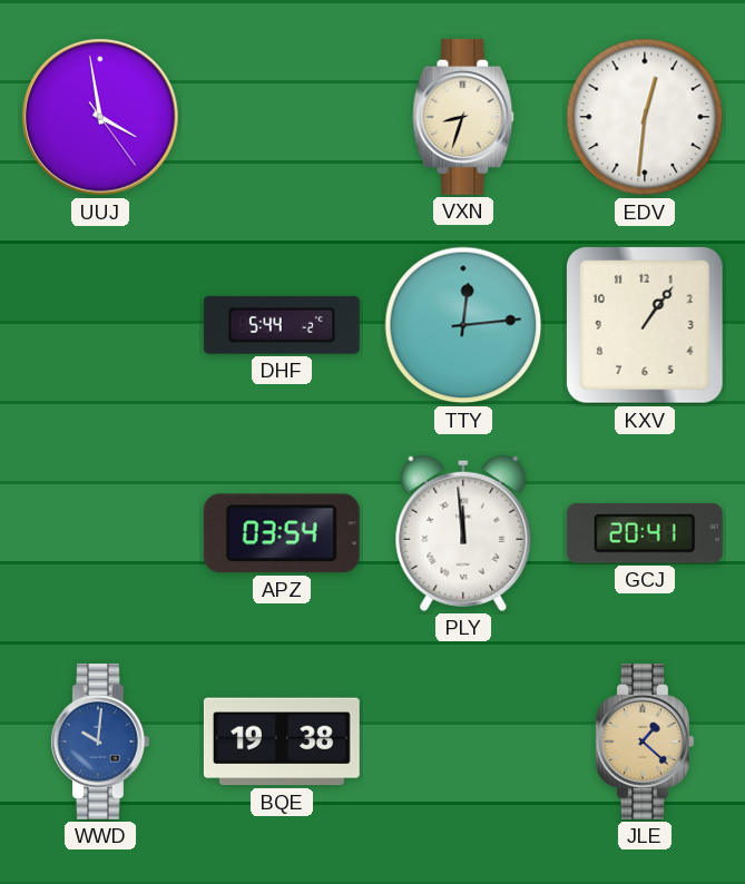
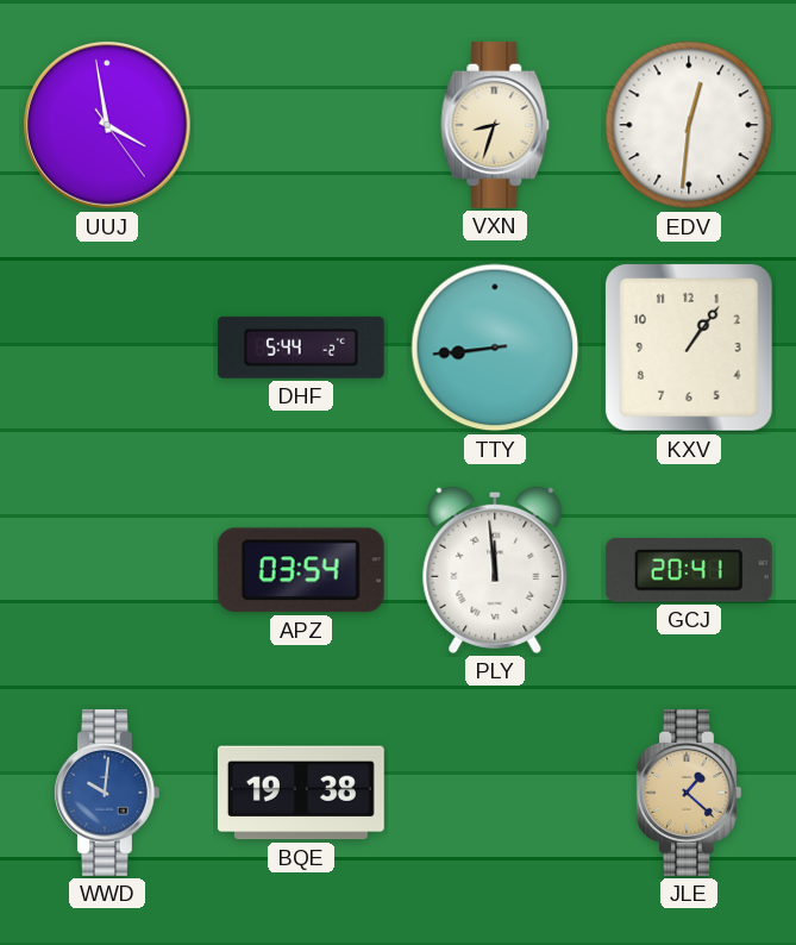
TTY: 12:14 -> 8:44 (495, 348)
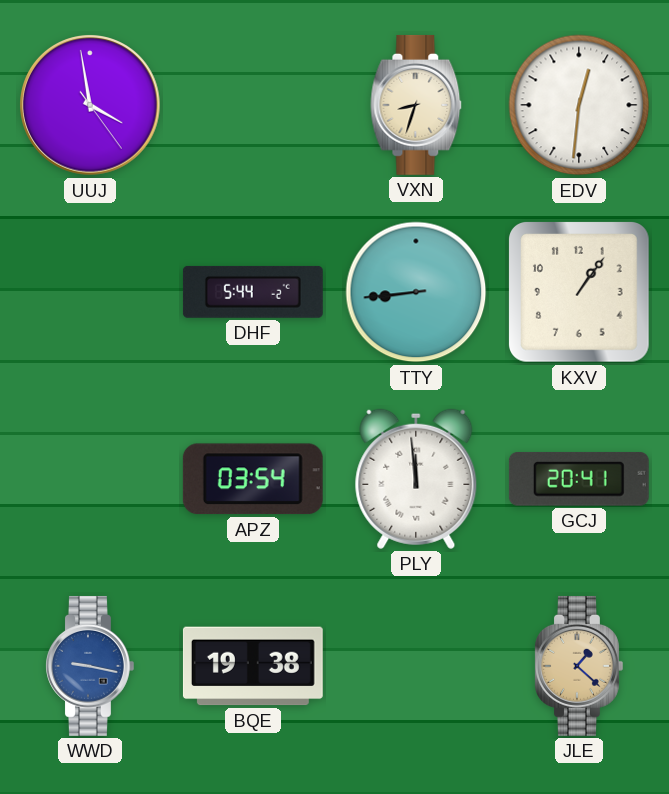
WWD: 10:01 -> 9:17 (90, 666)
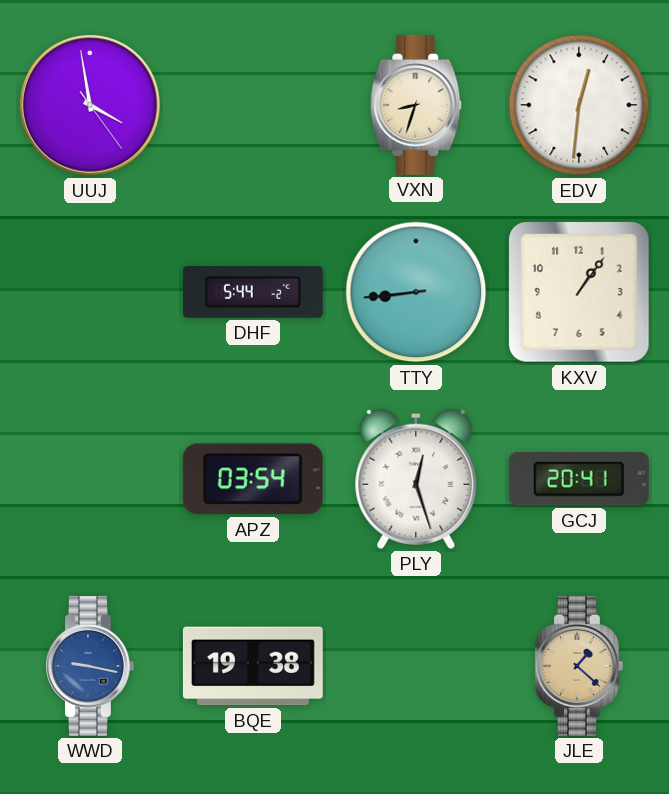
PLY: 11:59 -> 12:27 (416, 479)
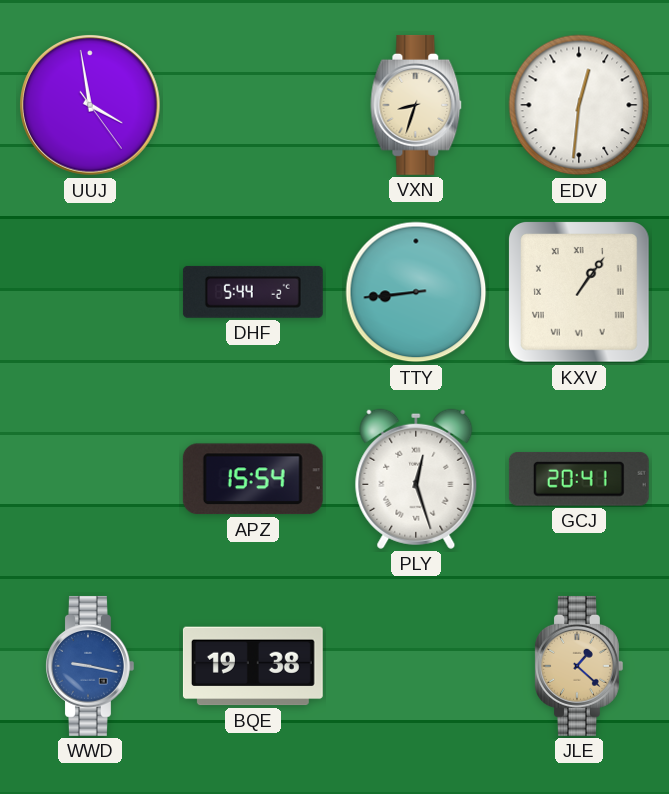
KXV numerals: Arabic -> Roman (580, 293)
APZ: 03:54 -> 15:54 (253, 479)
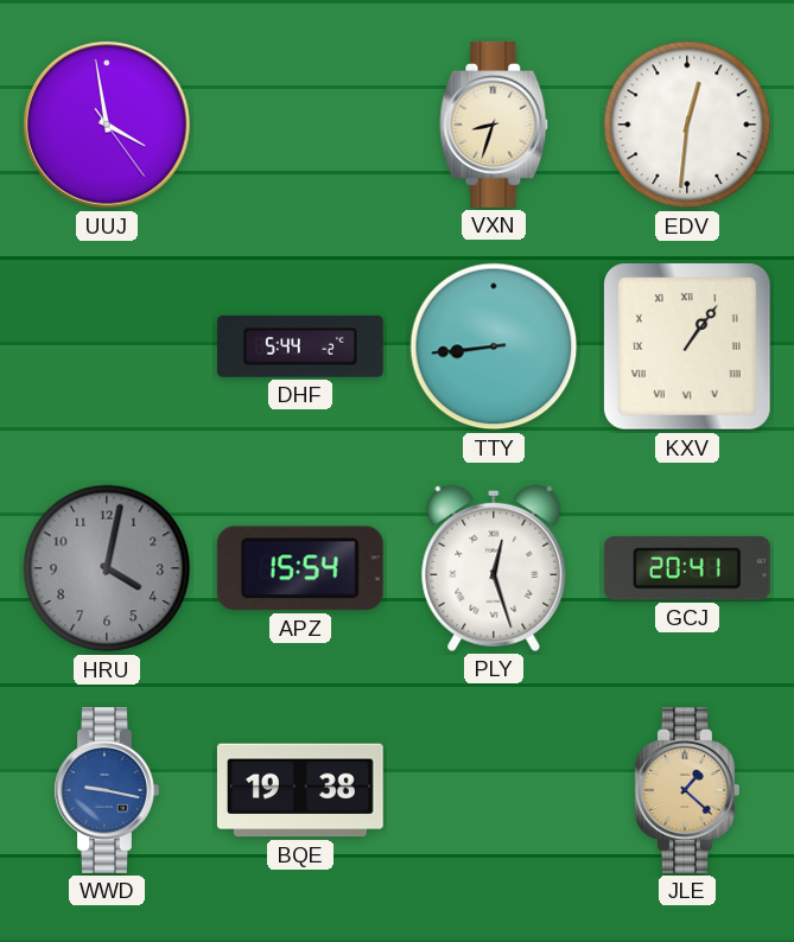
HRU: none -> 4:02 (107, 568)
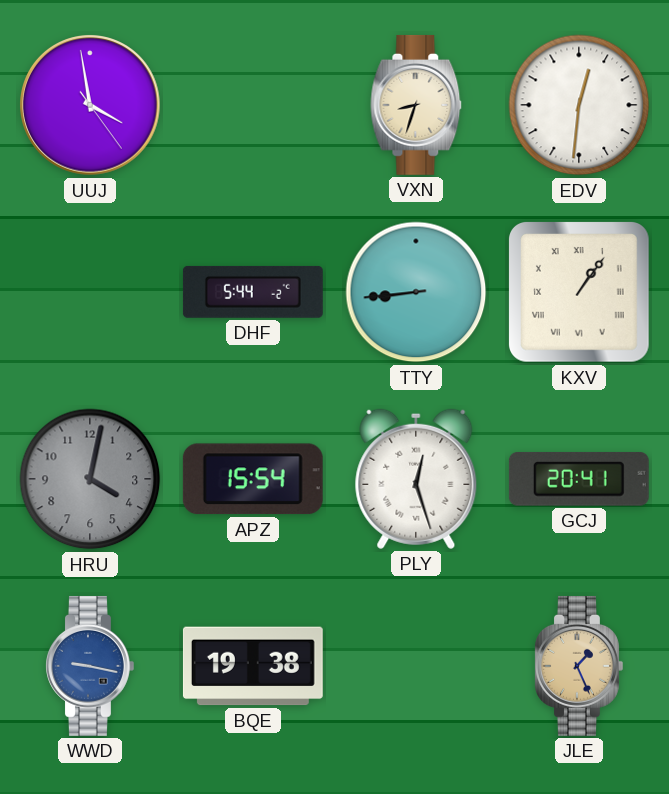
JLE: 1:22 -> 1:26 (579, 666)
